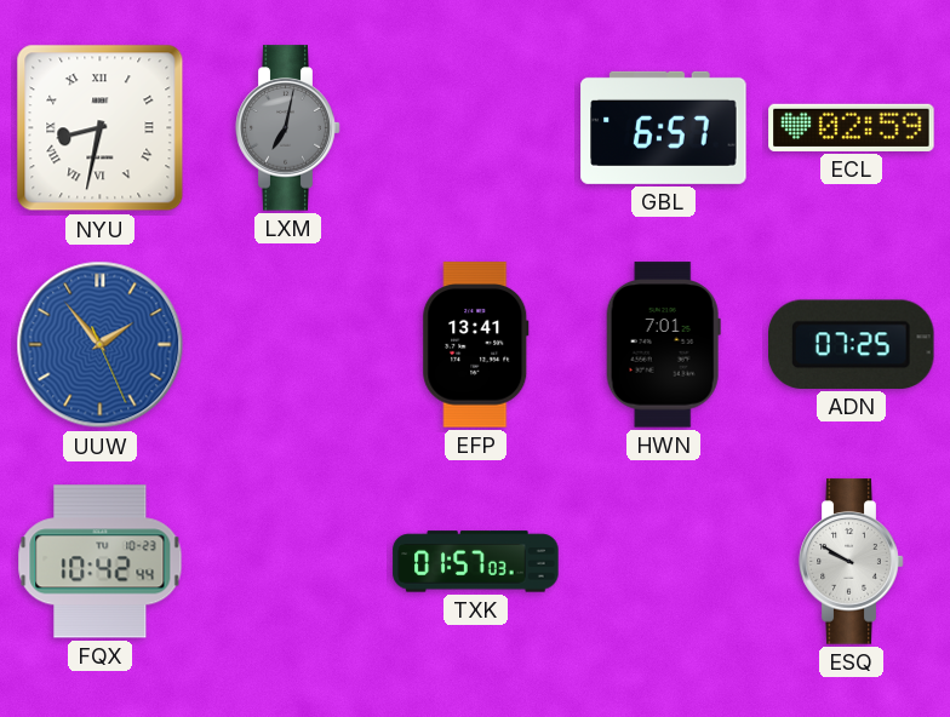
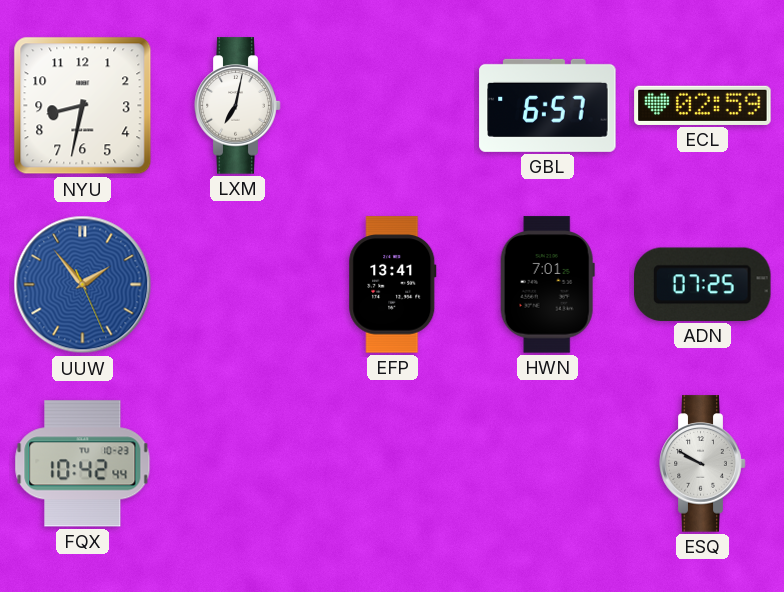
NYU numerals: Roman -> Arabic (83, 106)
LXM dial: grey -> white (238, 106)
TXK: 01:57 -> none (476, 562)
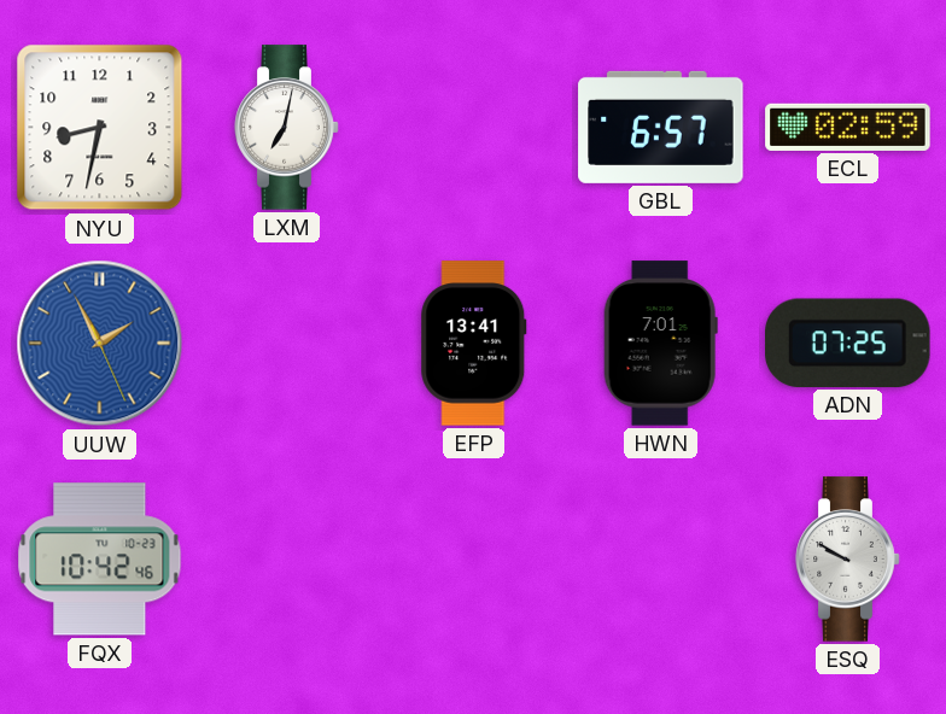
UUW: 1:53 -> 1:55 (100, 344)
FQX: 10:42:44 -> 10:42:46 (100, 560)
